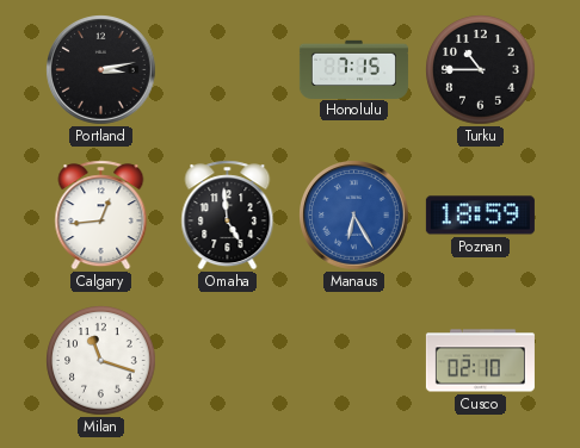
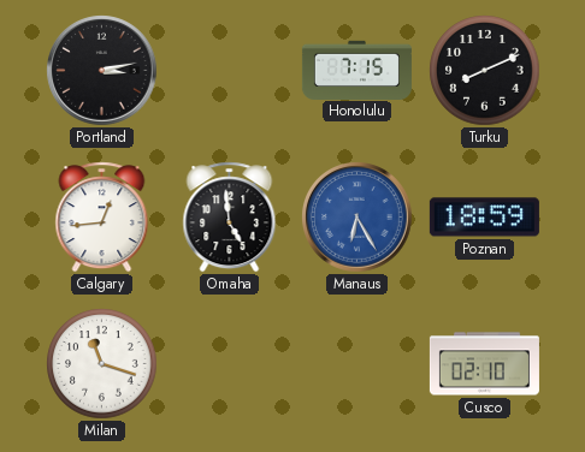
Turku: 10:45 -> 8:11 (485, 71)
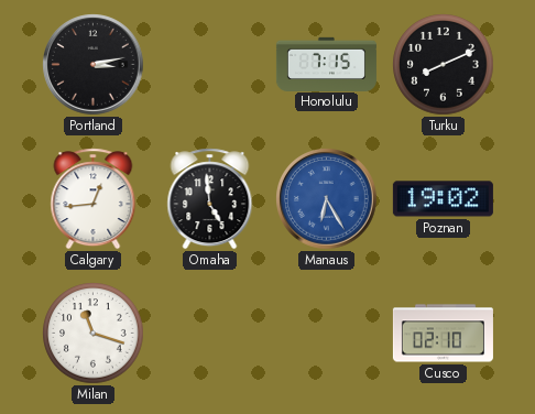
Poznan: 18:59 -> 19:02 (443, 199)
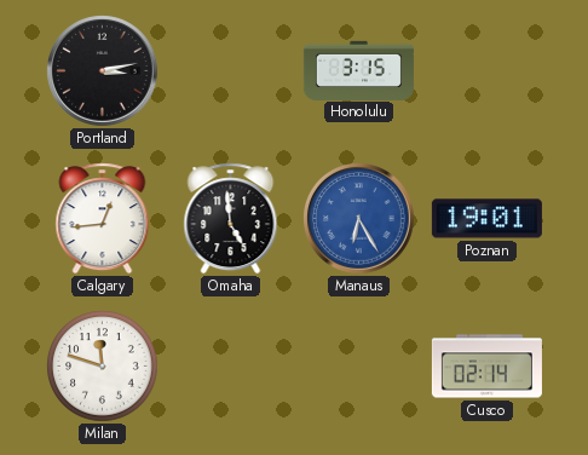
Honolulu: 7:15 -> 3:15 (358, 70)
Turku: 8:11 -> none (444, 65)
Poznan: 19:02 -> 19:01 (486, 219)
Milan: 11:18 -> 11:48 (103, 367)
Cusco: 02:10 -> 02:14 (486, 367)
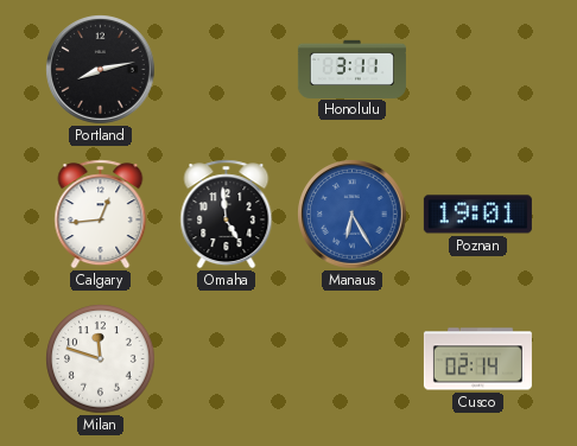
Portland: 3:13 -> 8:13 (101, 70)
Honolulu: 3:15 -> 3:11 (351, 69)
